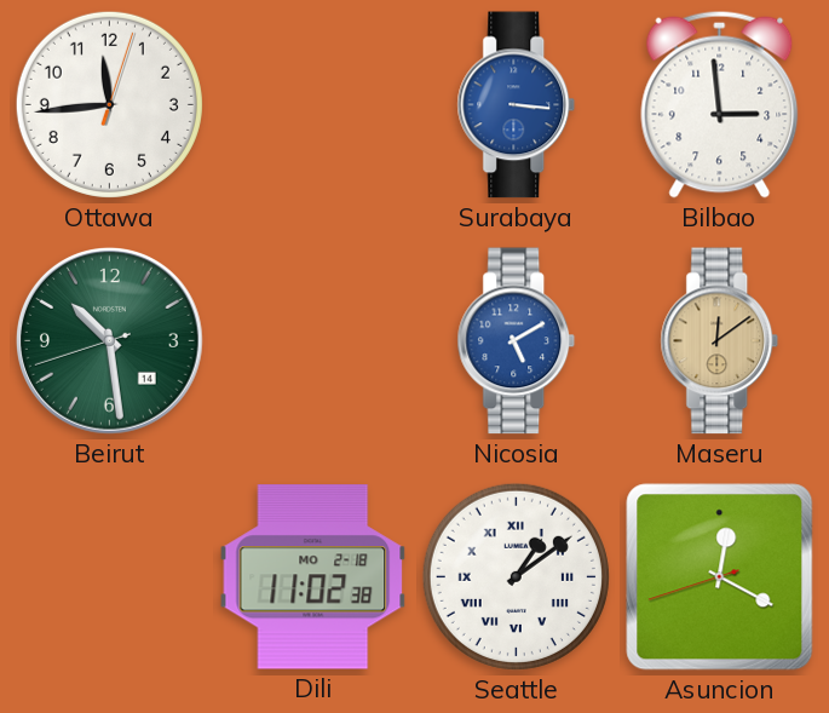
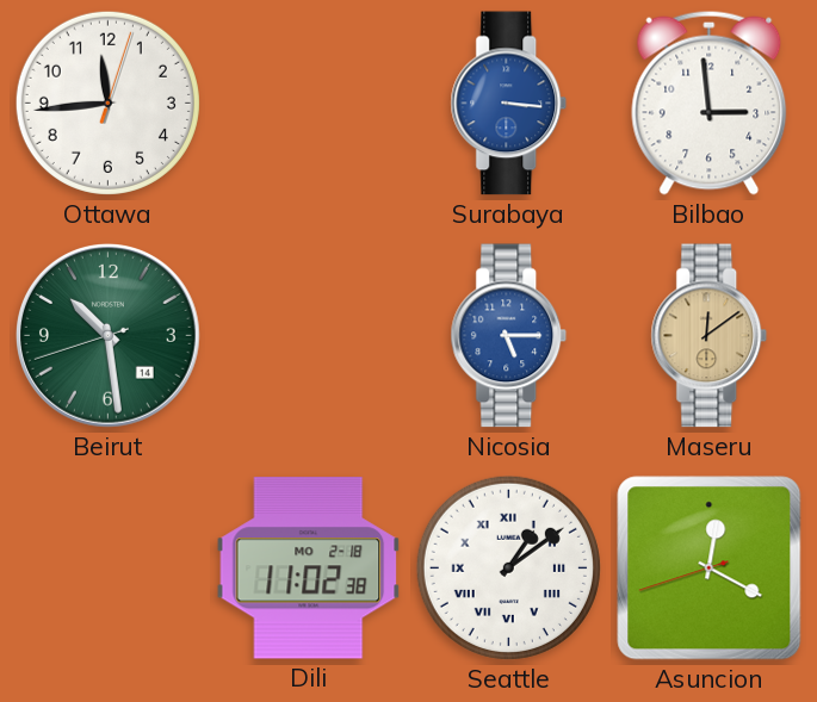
Nicosia: 5:10 -> 5:15 (509, 336)
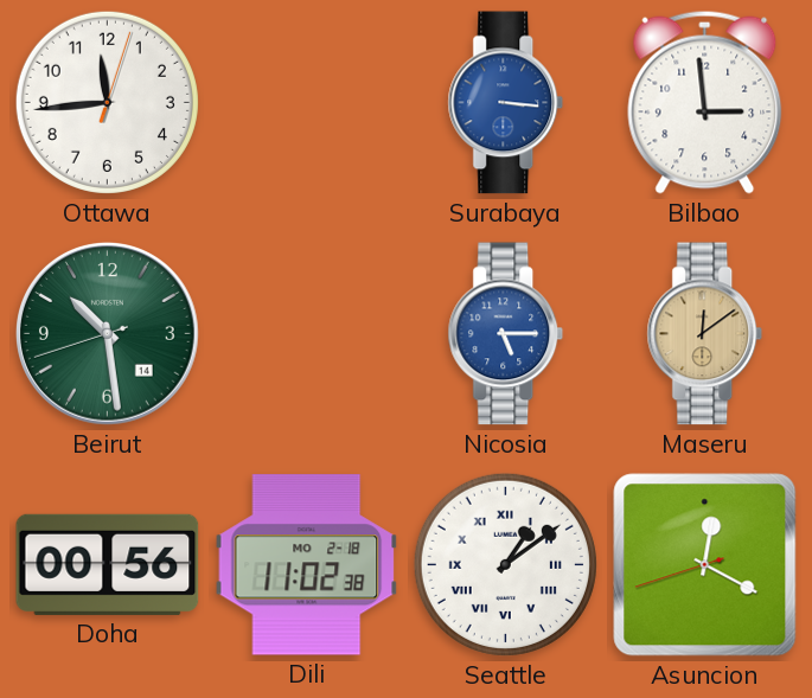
Doha: none -> 00:56 (108, 564)
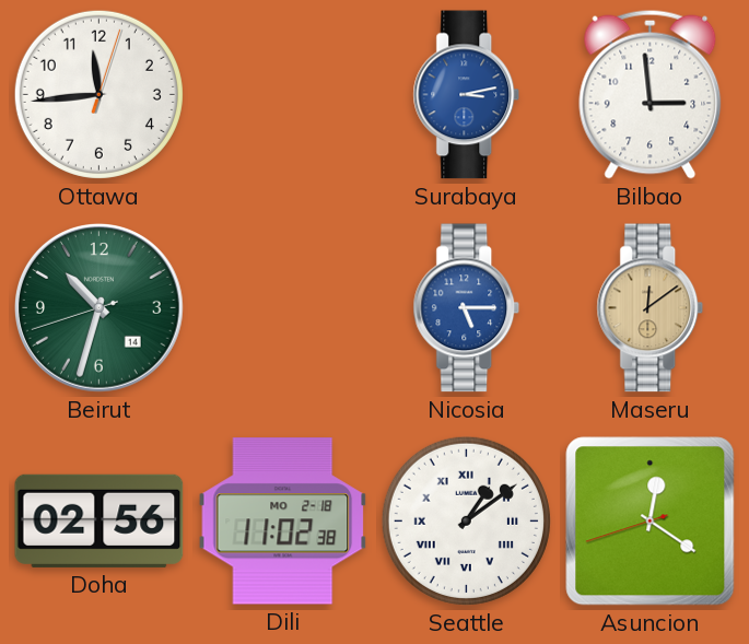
Surabaya: 3:16 -> 3:13 (467, 95)
Beirut: 10:28 -> 10:32 (100, 308)
Doha: 00:56 -> 02:56 (100, 520)
Asuncion: 12:19 -> 12:20 (651, 522)
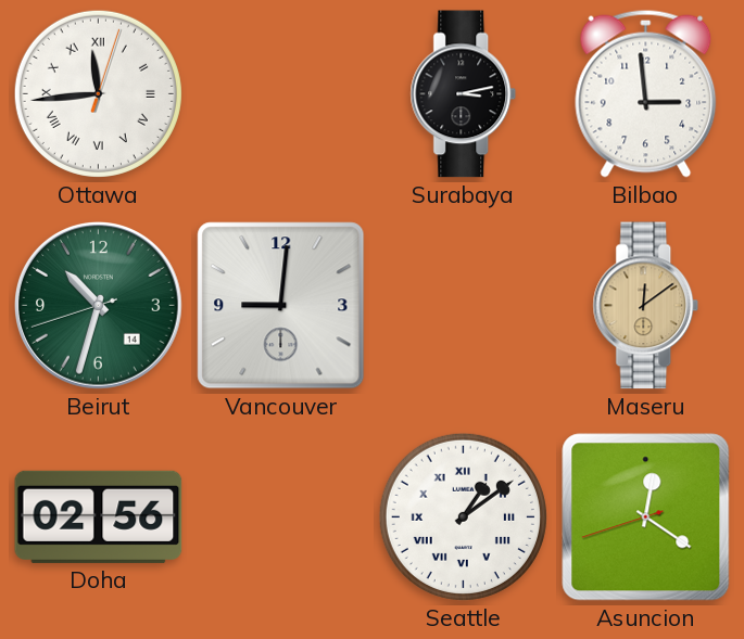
Ottawa numerals: Arabic -> Roman (98, 93)
Surabaya dial: blue -> black (464, 94)
Vancouver: none -> 9:01 (281, 306)
Nicosia: 5:15 -> none (467, 308)
Dili: 11:02 -> none (283, 522)
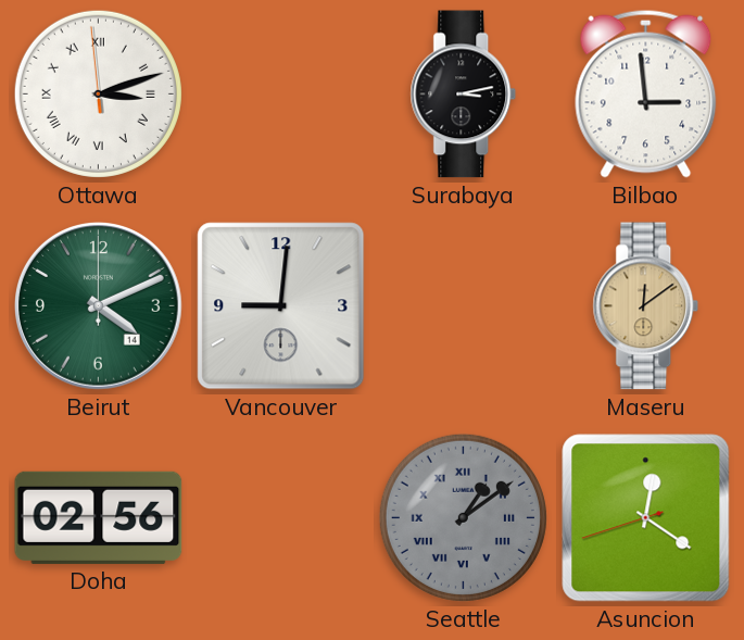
Ottawa: 11:44 -> 3:11 (98, 93)
Beirut: 10:32 -> 4:11 (99, 306)
Seattle dial: white -> grey (463, 517)
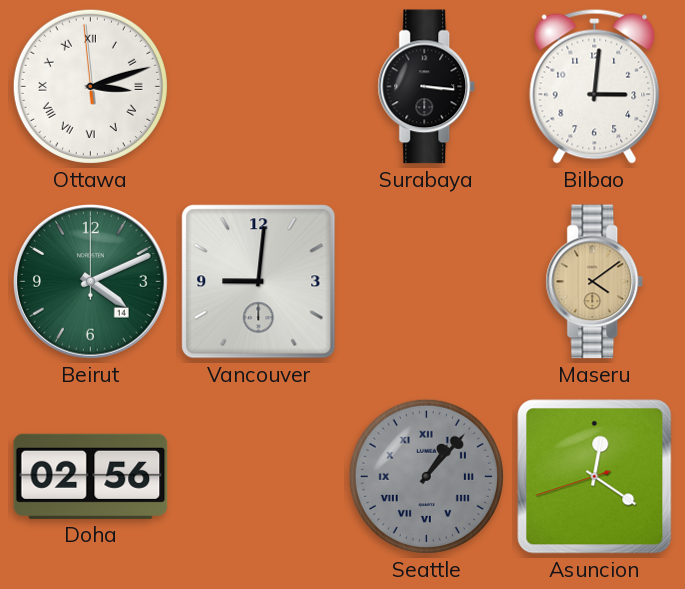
Surabaya: 3:13 -> 3:16 (427, 87)
Bilbao: 2:59 -> 3:01 (595, 86)
Maseru: 12:09 -> 4:09 (595, 282)
Seattle: 1:09 -> 1:07 (426, 476)
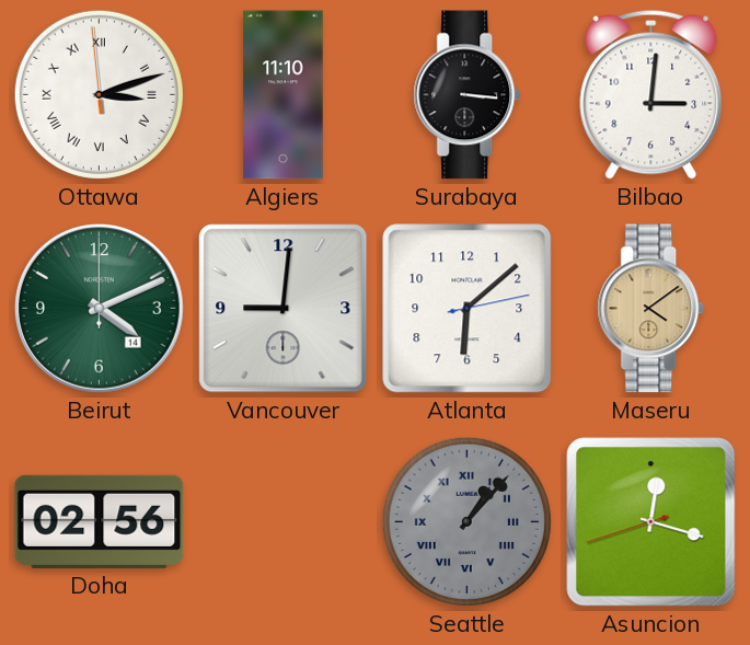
Algiers: none -> 11:10 (284, 95)
Atlanta: none -> 6:08 (468, 309)
Asuncion: 12:20 -> 12:17 (651, 522)
